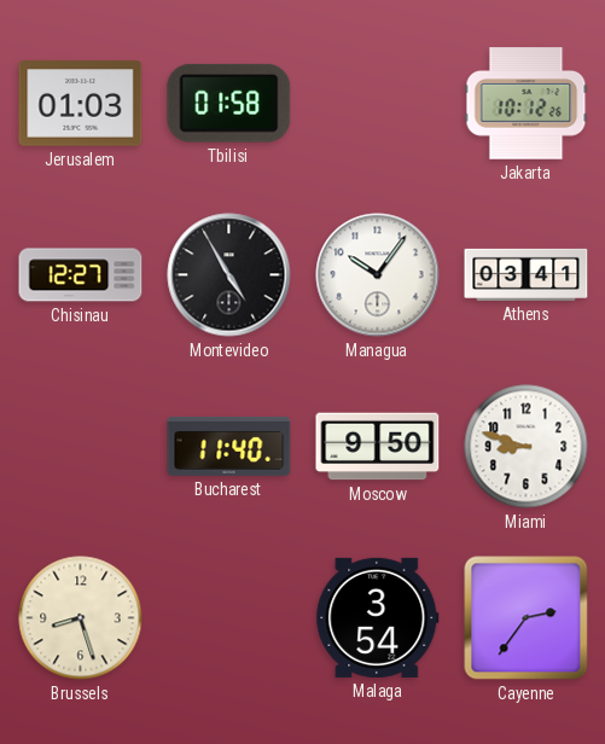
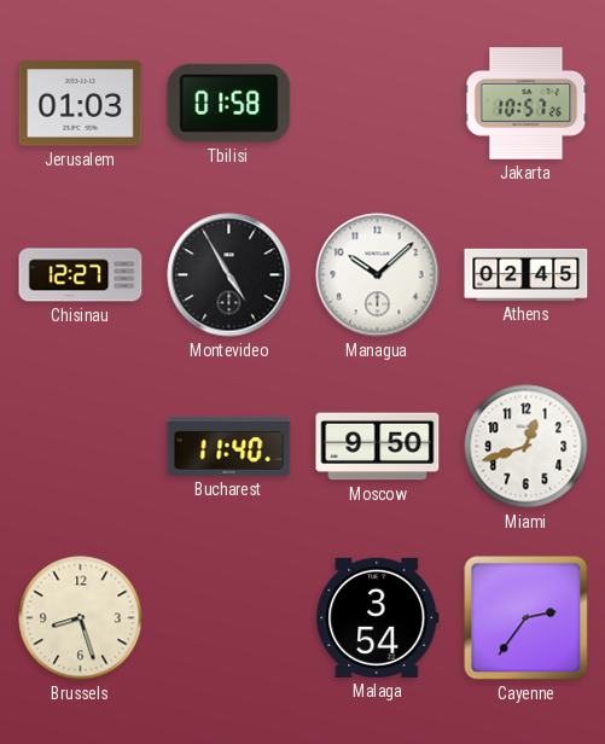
Jakarta: 10:12 -> 10:57 (527, 104)
Managua: 10:06 -> 10:08 (378, 275)
Athens: 03:41 -> 02:45 (527, 274)
Miami: 8:48 -> 12:42 (527, 447)
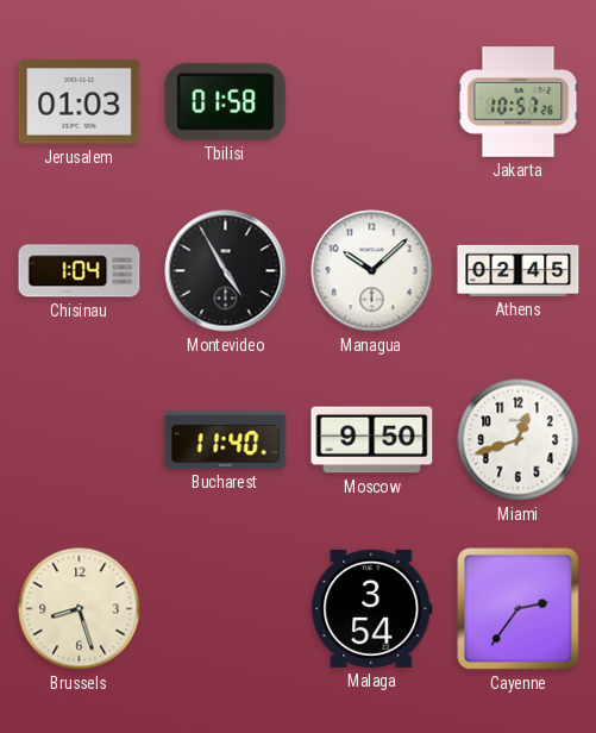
Chisinau: 12:27 -> 1:04 (80, 271)
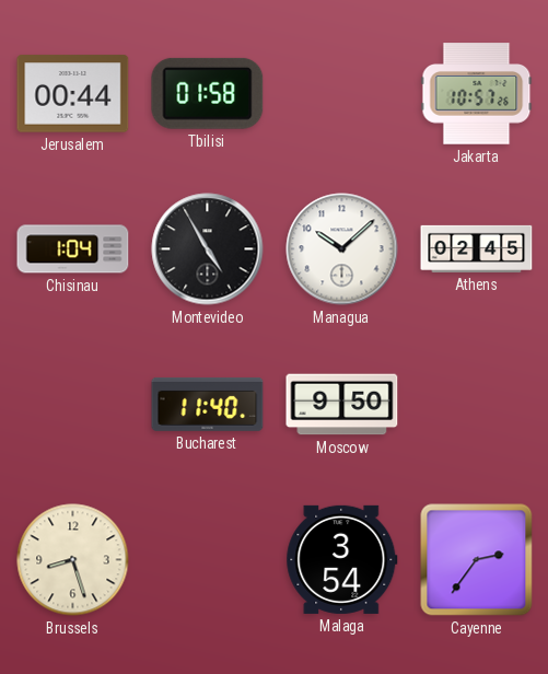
Jerusalem: 01:03 -> 00:44 (73, 94)
Miami: 12:42 -> none (519, 440)
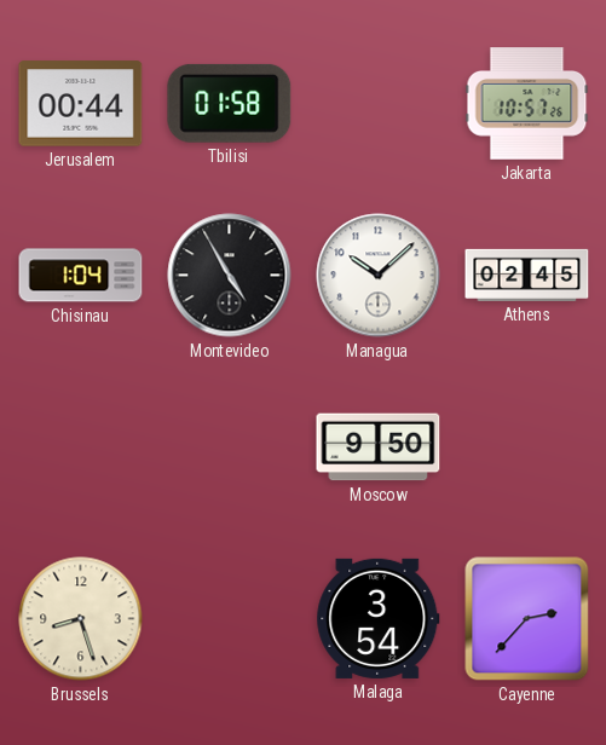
Bucharest: 11:40 -> none (208, 404)
Cayenne: 2:36 -> 2:37 (527, 619)
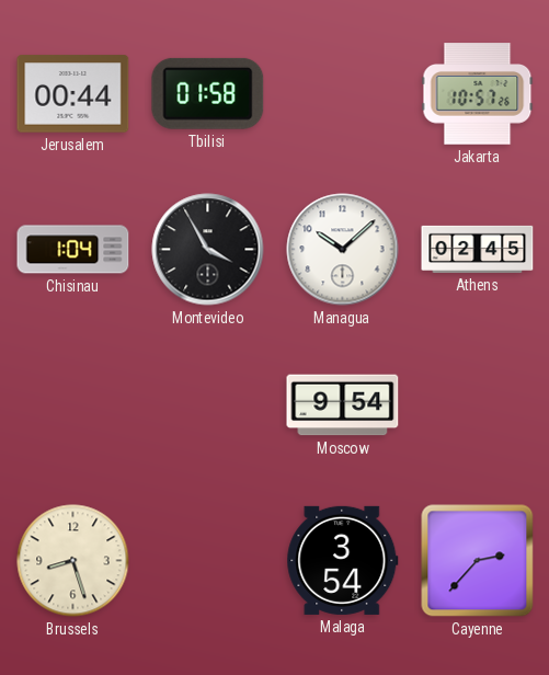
Montevideo: 4:55 -> 3:55 (208, 250)
Moscow: 9:50 -> 9:54 (343, 405)
